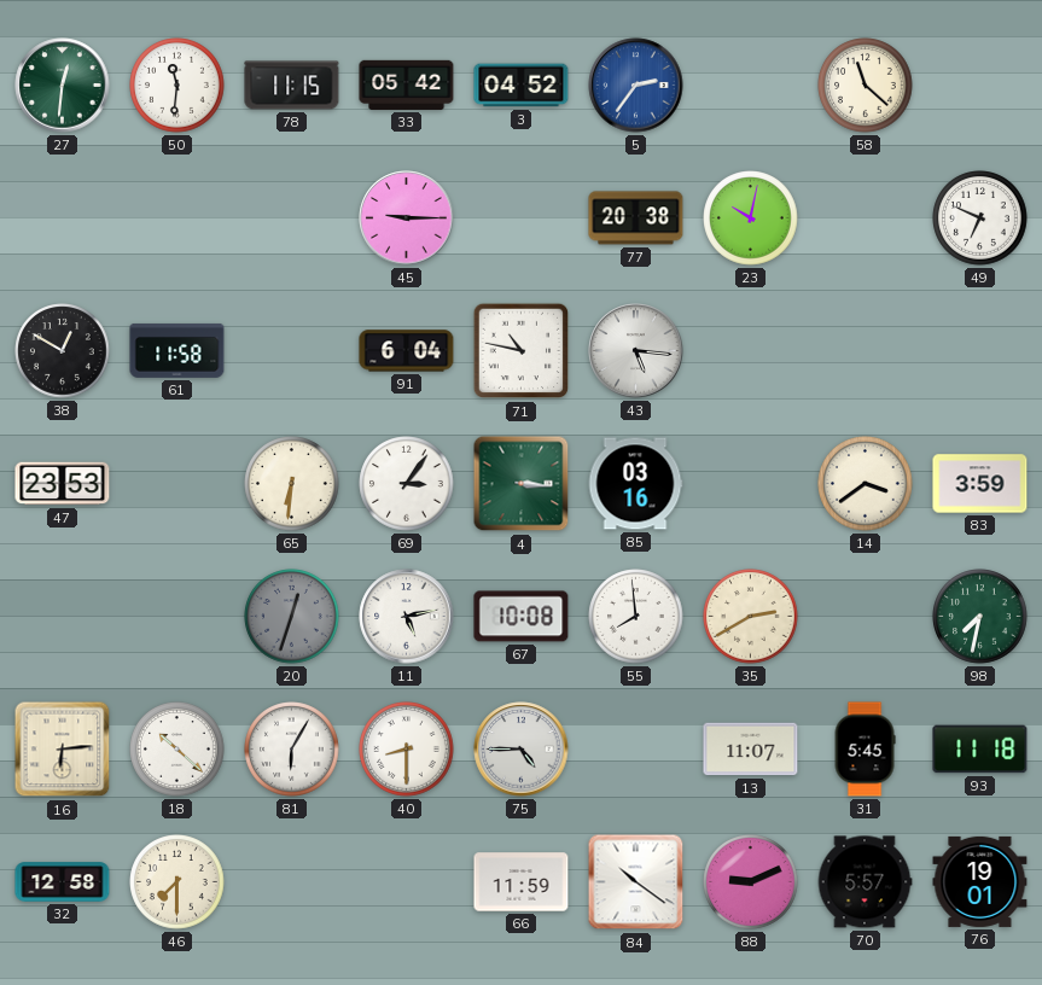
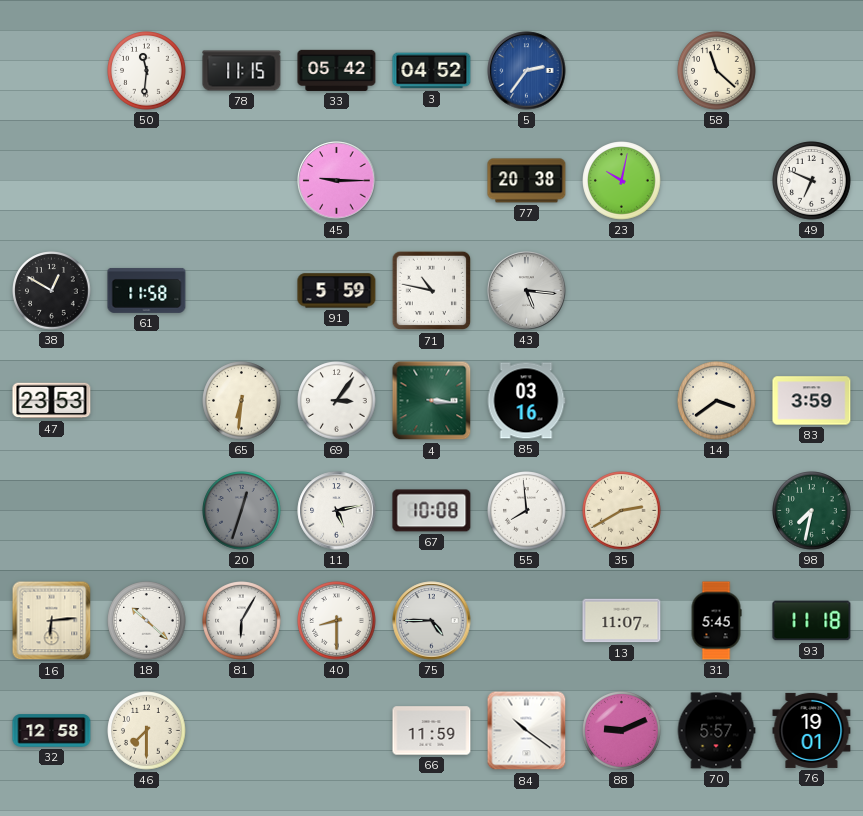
27: 12:31 -> none (63, 86)
91: 6:04 -> 5:59 (337, 291)
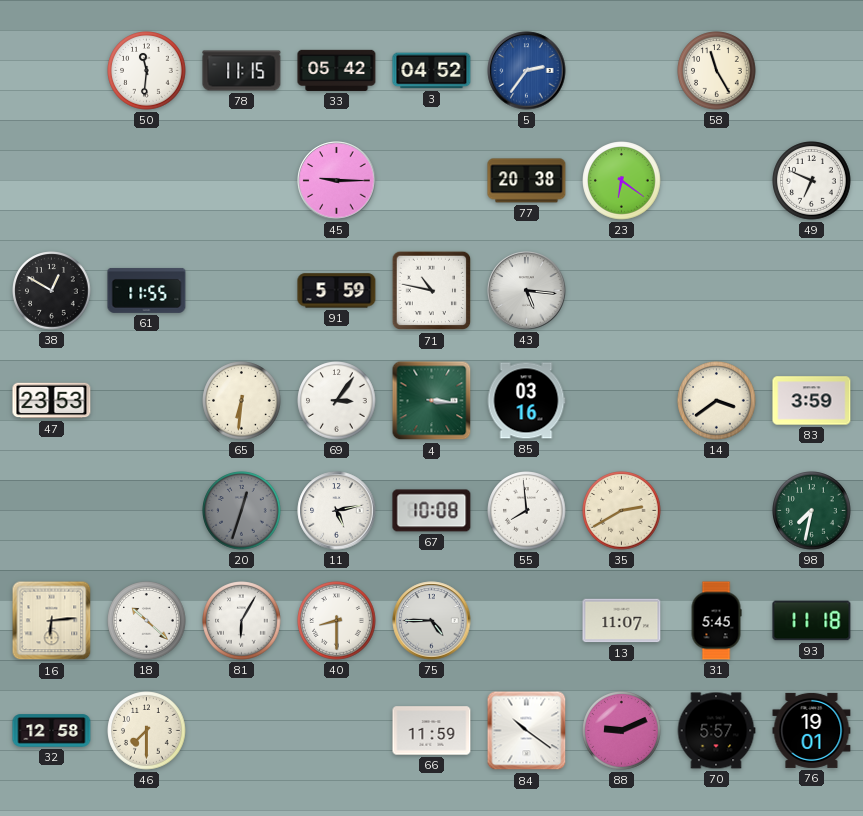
58: 11:22 -> 11:25 (717, 71)
23: 10:02 -> 6:21 (622, 181)
61: 11:58 -> 11:55 (147, 290)
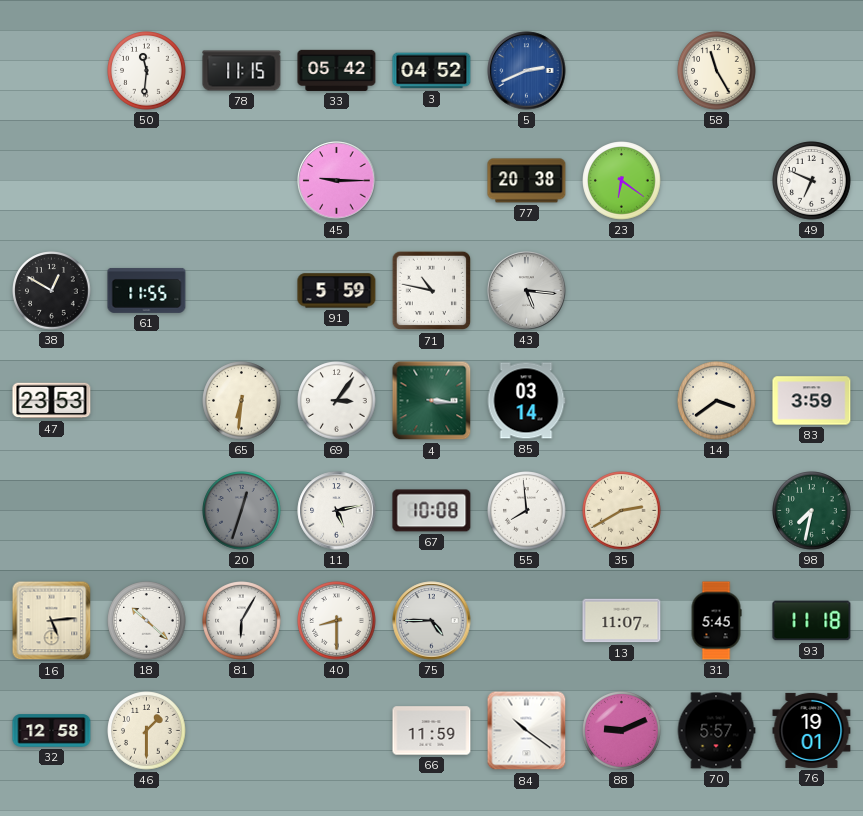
5: 2:36 -> 2:41 (527, 71)
85: 03:16 -> 03:14 (526, 401)
16: 6:14 -> 5:14 (52, 621)
46: 7:30 -> 1:30 (147, 731)
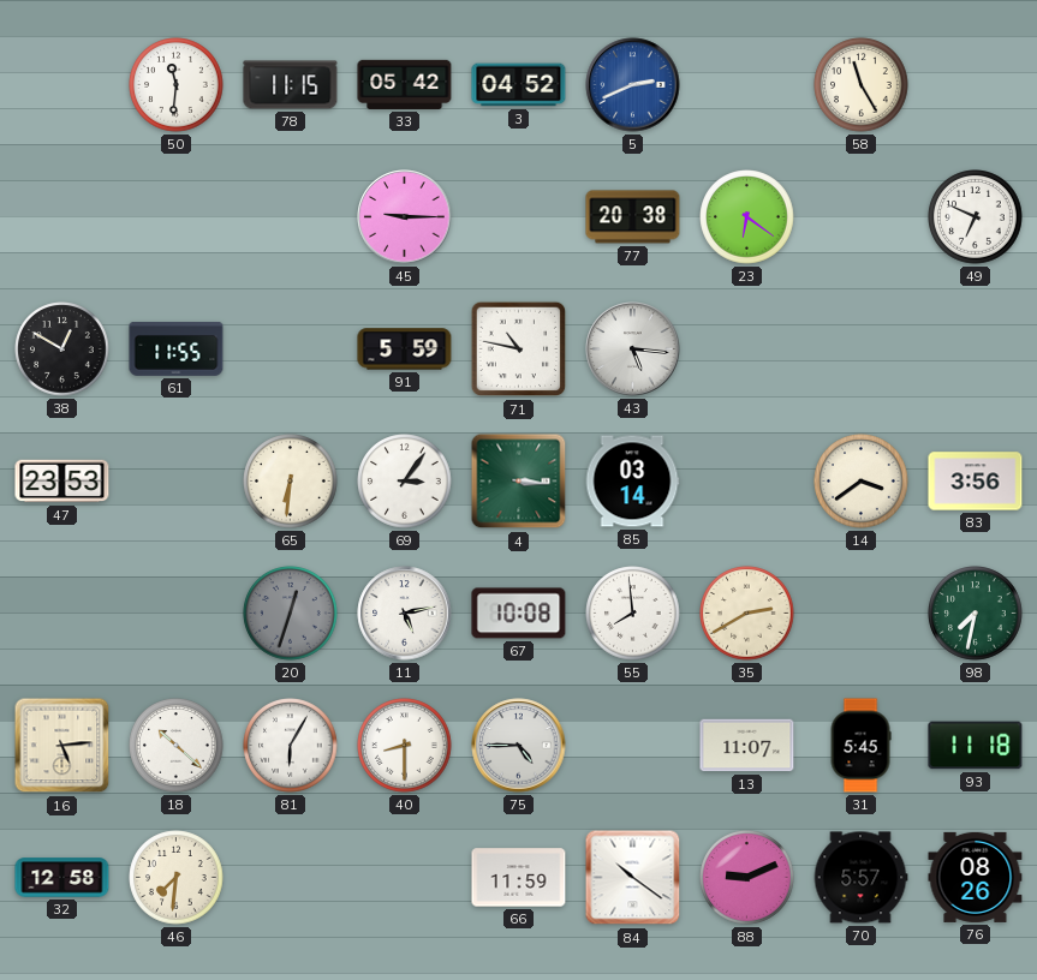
83: 3:59 -> 3:56 (976, 482)
46: 1:30 -> 7:31 (177, 878)
76: 19:01 -> 08:26 (976, 877)
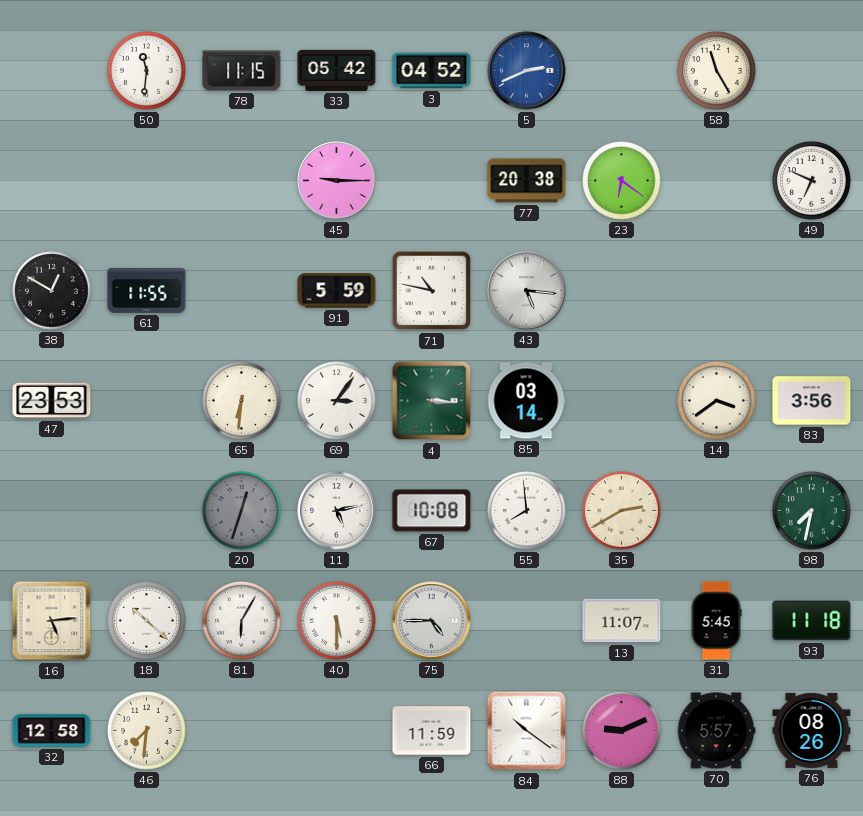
40: 8:30 -> 5:30 (337, 621)
